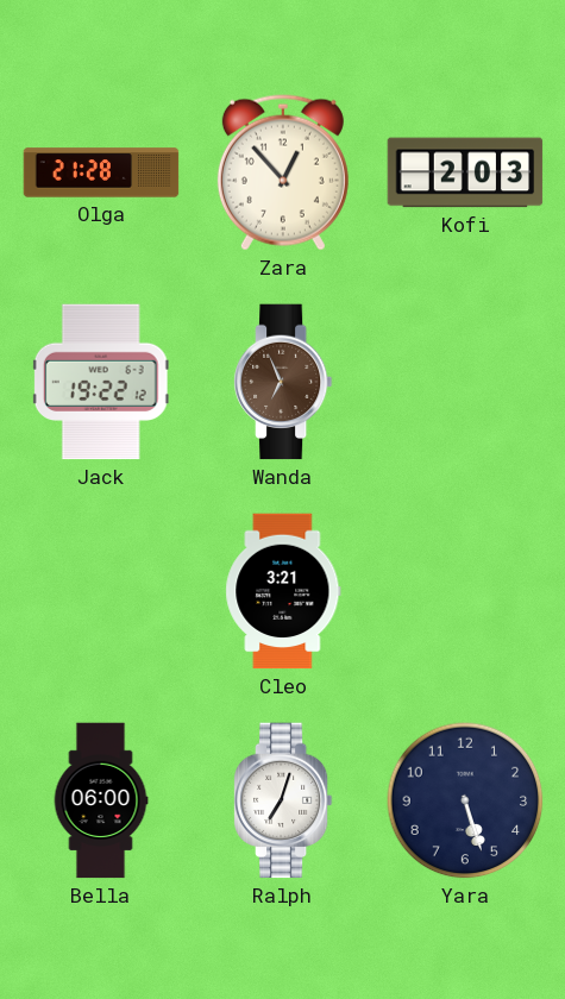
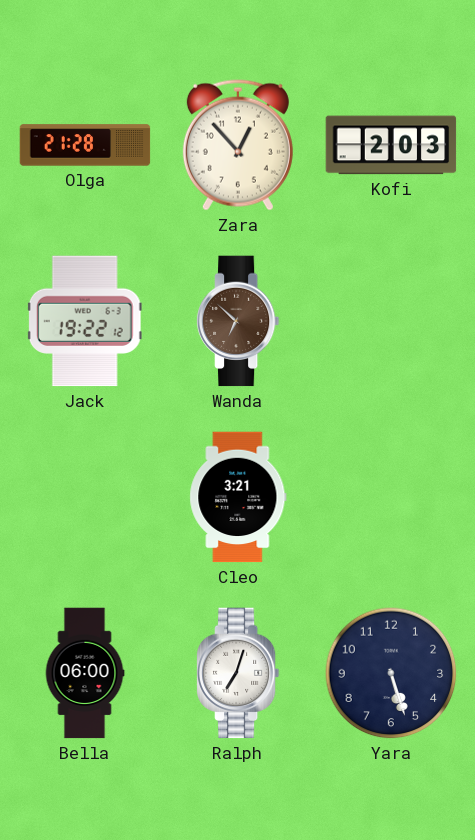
Wanda: 6:56 -> 6:52 (238, 321)
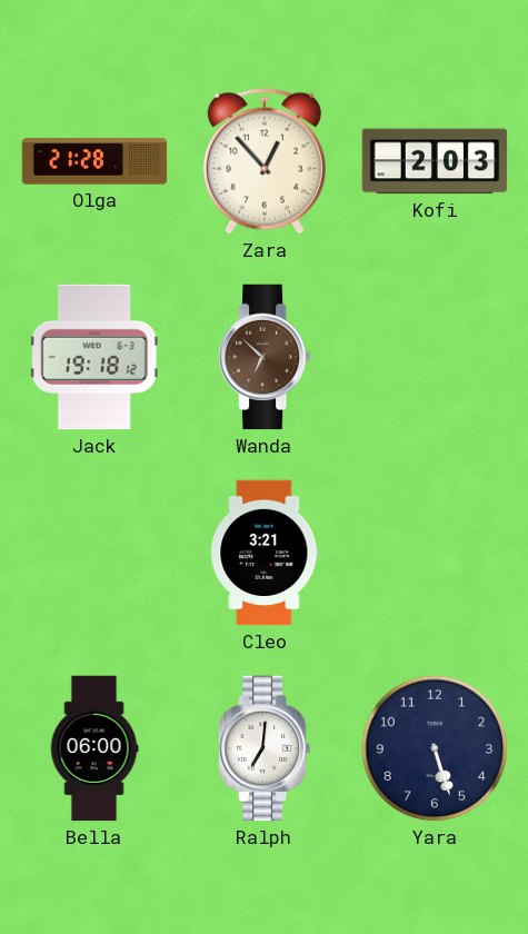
Jack: 19:22 -> 19:18 (94, 357)
Ralph: 7:03 -> 7:01 (265, 748)
